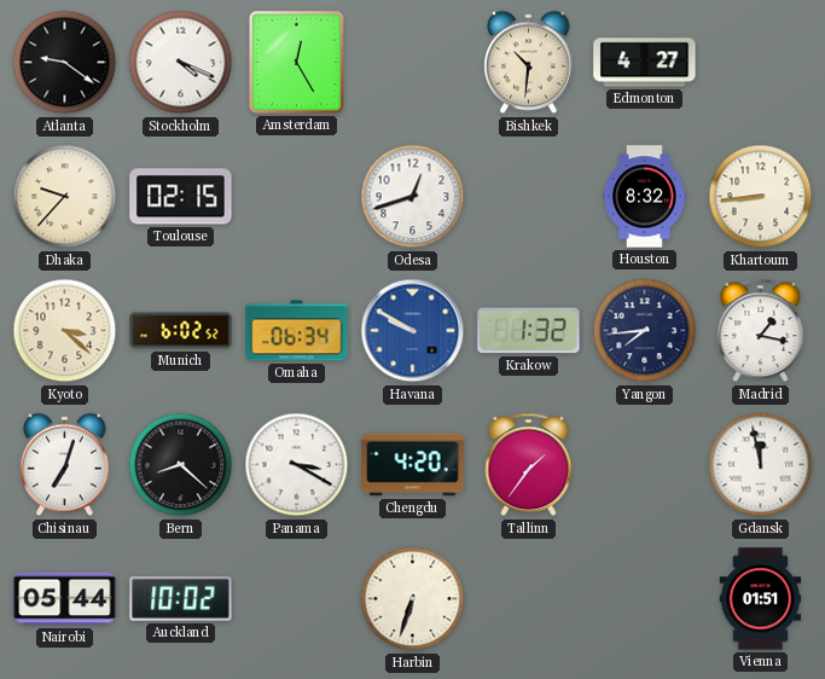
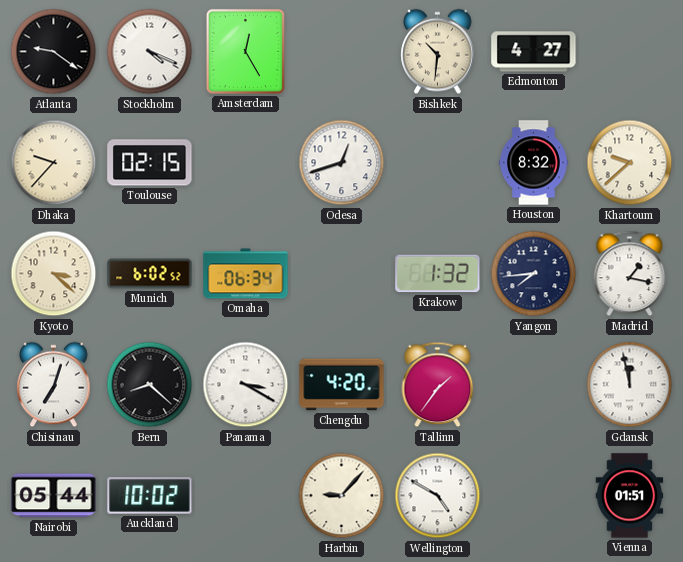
Khartoum: 8:44 -> 9:38 (630, 163)
Havana: 9:50 -> none (413, 331)
Harbin: 6:33 -> 9:07 (342, 496)
Wellington: none -> 4:50 (438, 496)
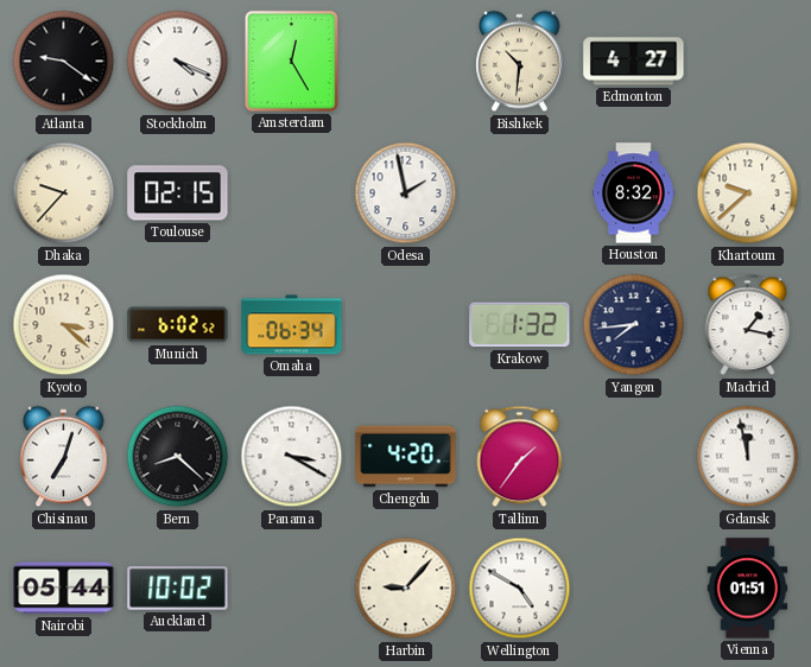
Odesa: 12:42 -> 1:58 (406, 193)
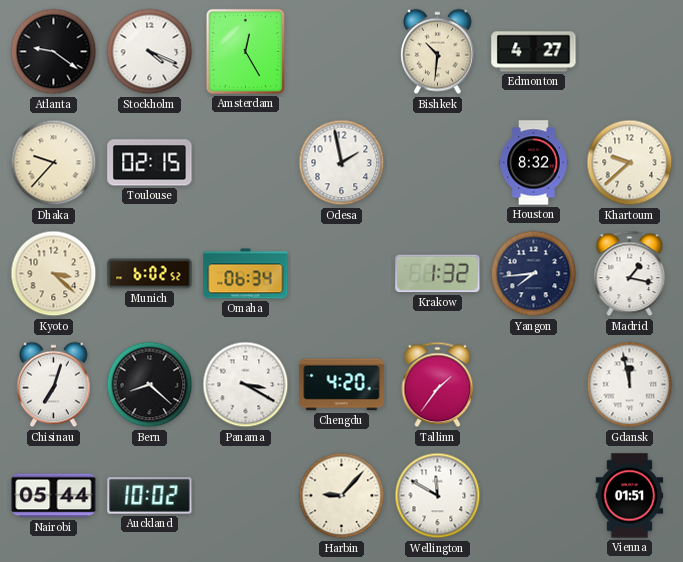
Wellington: 4:50 -> 11:50 (438, 496)
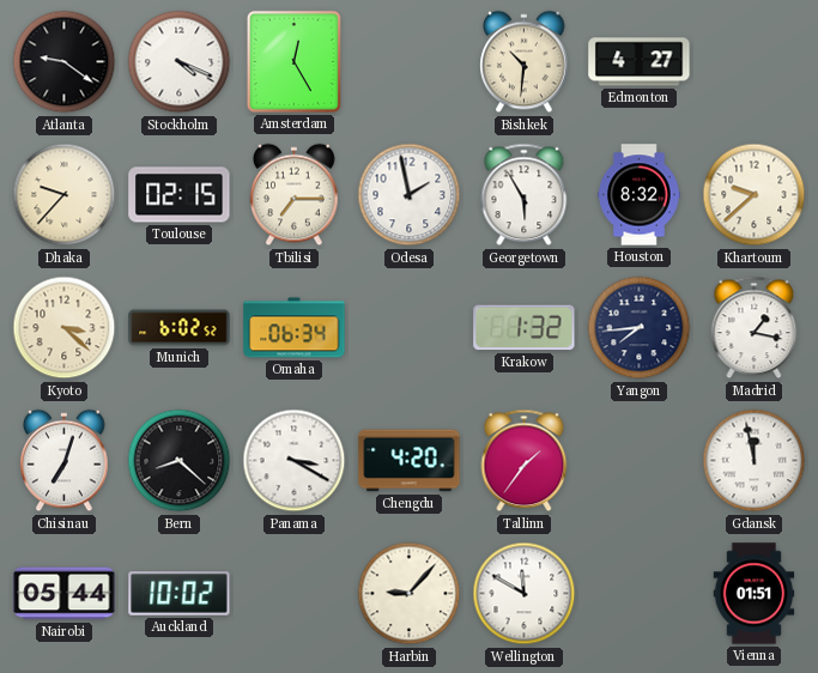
Tbilisi: none -> 7:15 (295, 195)
Georgetown: none -> 5:55 (525, 195)
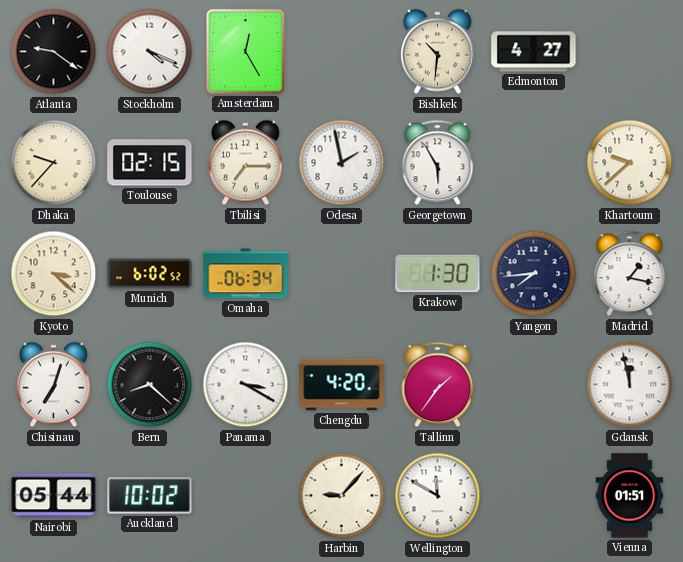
Houston: 8:32 -> none (640, 195)
Krakow: 1:32 -> 1:30 (438, 274)
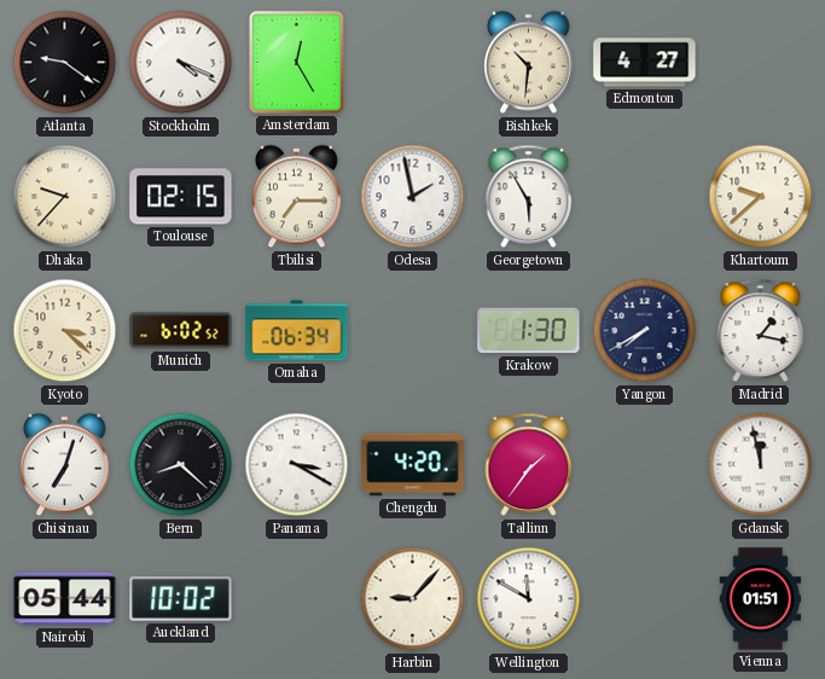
Yangon: 7:44 -> 7:40 (645, 331)
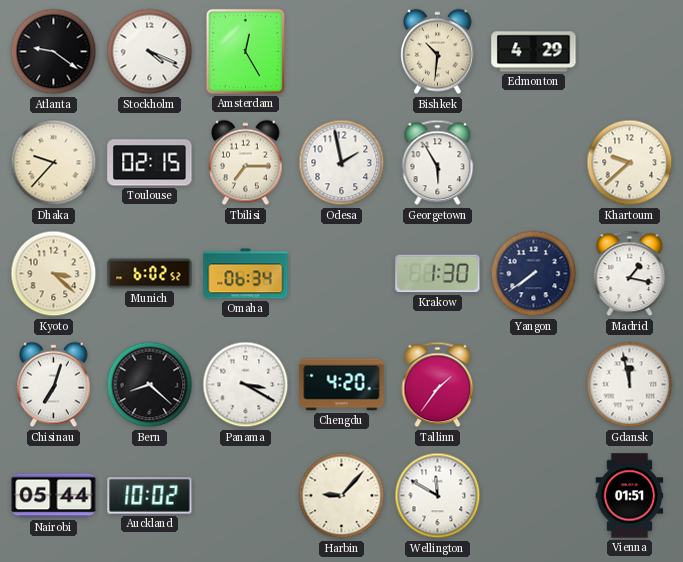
Edmonton: 4:27 -> 4:29 (534, 52)
Yangon: 7:40 -> 7:39 (534, 274)
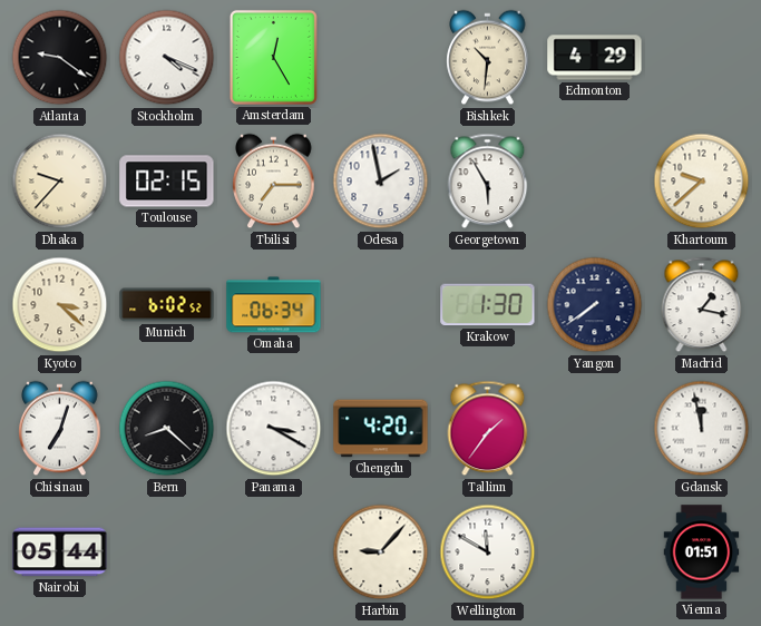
Auckland: 10:02 -> none (150, 496)
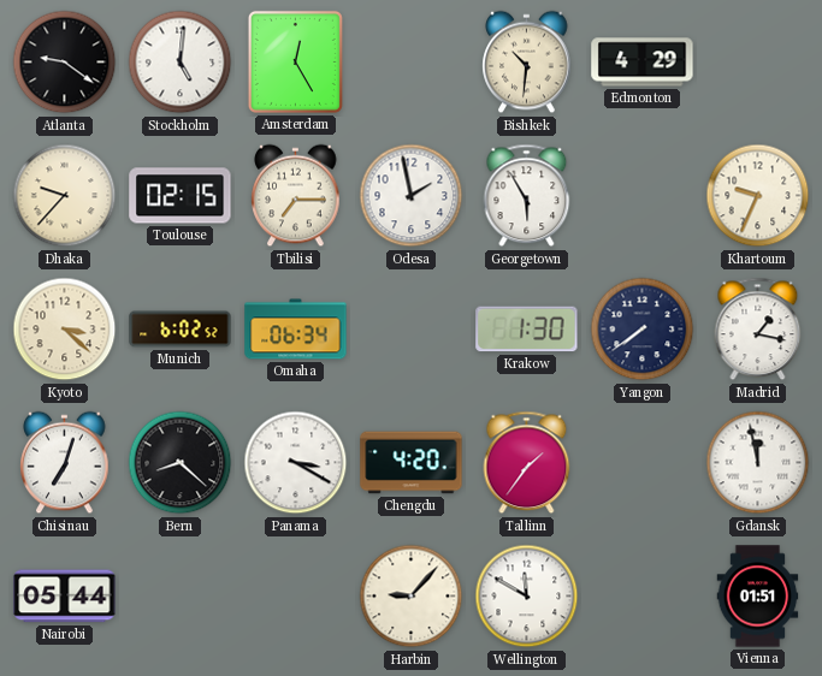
Stockholm: 4:19 -> 5:01 (181, 63)
Khartoum: 9:38 -> 9:34 (758, 196)
